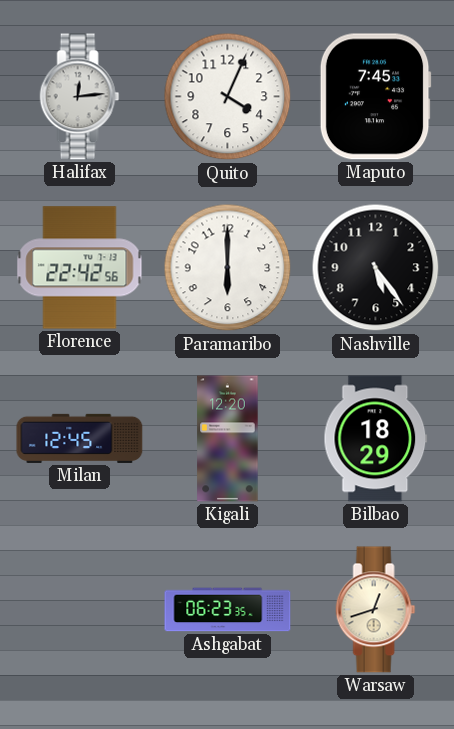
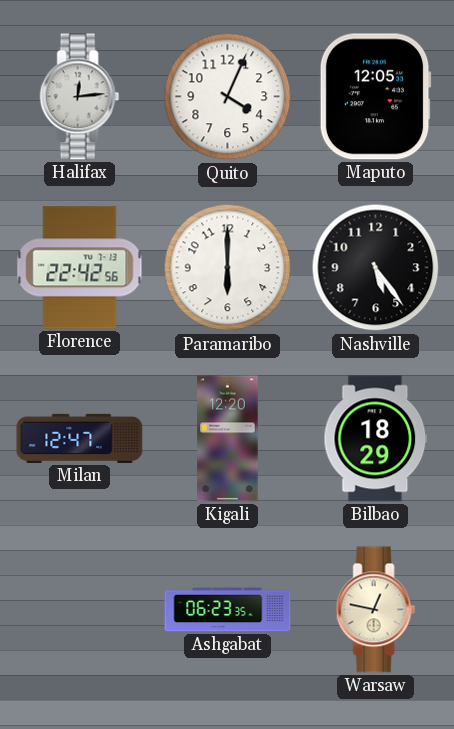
Maputo: 7:45 -> 12:05 (375, 97)
Milan: 12:45 -> 12:47 (80, 438)
Warsaw: 12:42 -> 12:47 (376, 610)
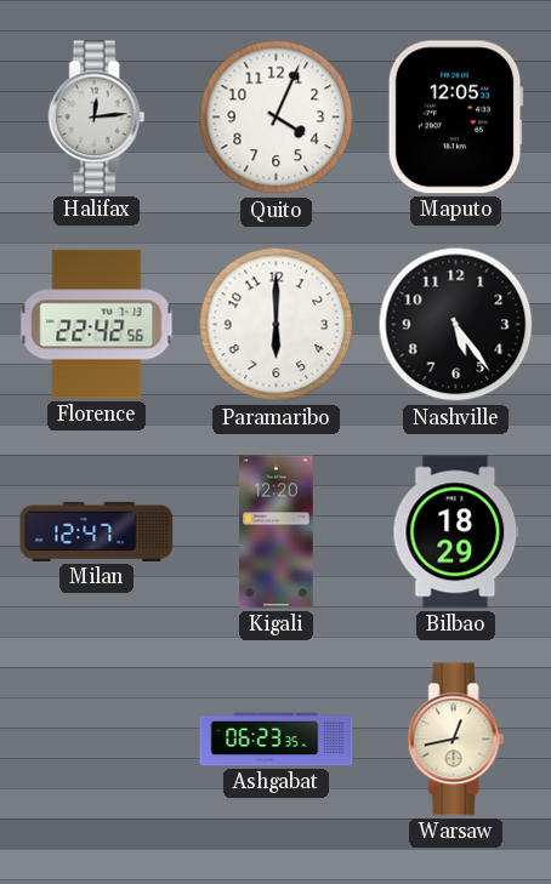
Warsaw: 12:47 -> 12:43 (456, 740)
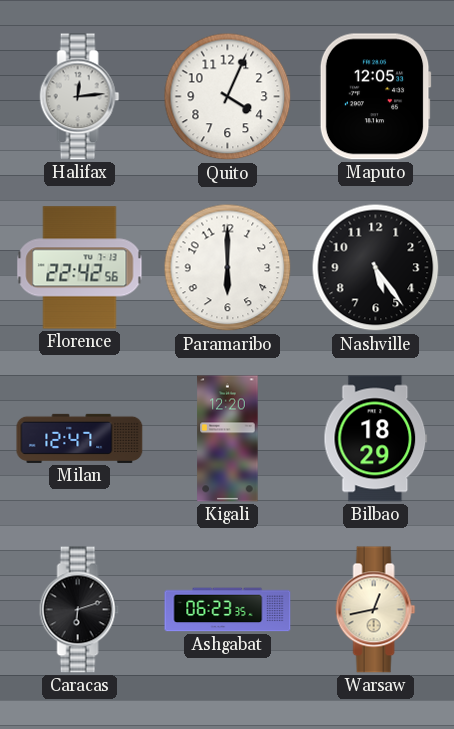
Caracas: none -> 6:12 (80, 610)
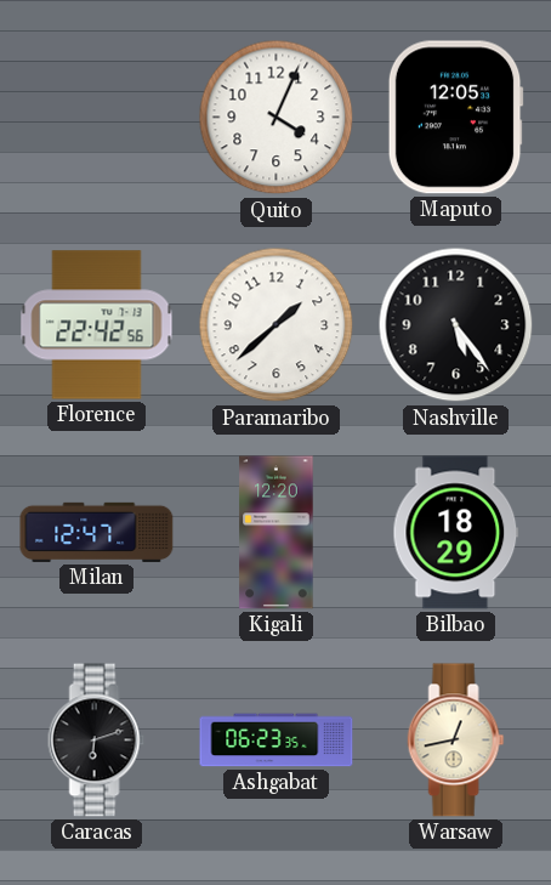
Halifax: 12:14 -> none (80, 97)
Paramaribo: 6:00 -> 1:38 (277, 325)
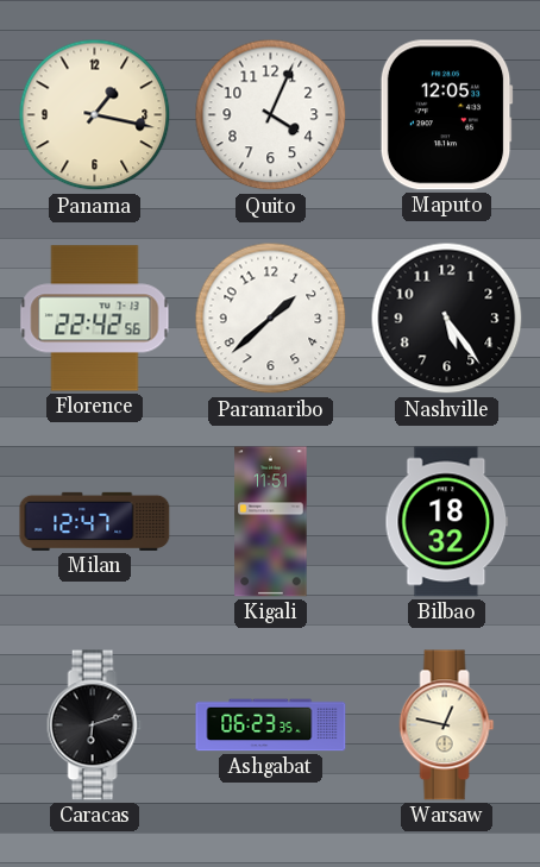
Panama: none -> 1:17 (95, 115)
Kigali: 12:20 -> 11:51 (271, 522)
Bilbao: 18:29 -> 18:32 (447, 522)
Warsaw: 12:43 -> 12:47 (447, 725)
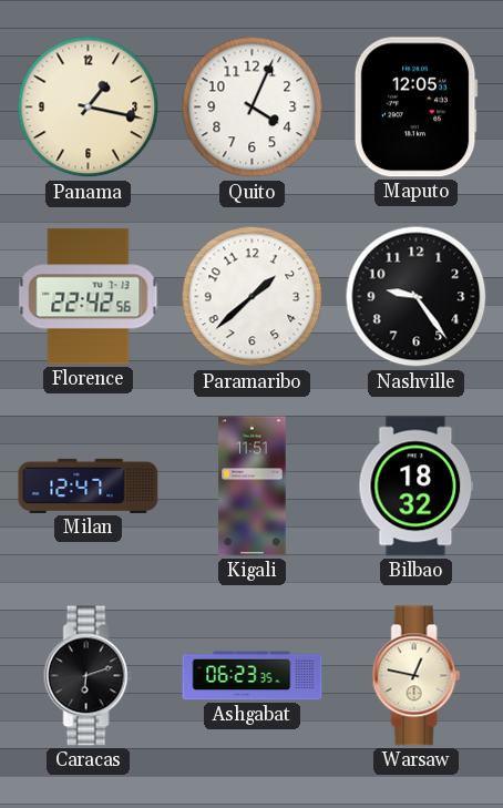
Nashville: 5:24 -> 9:24 (417, 297)
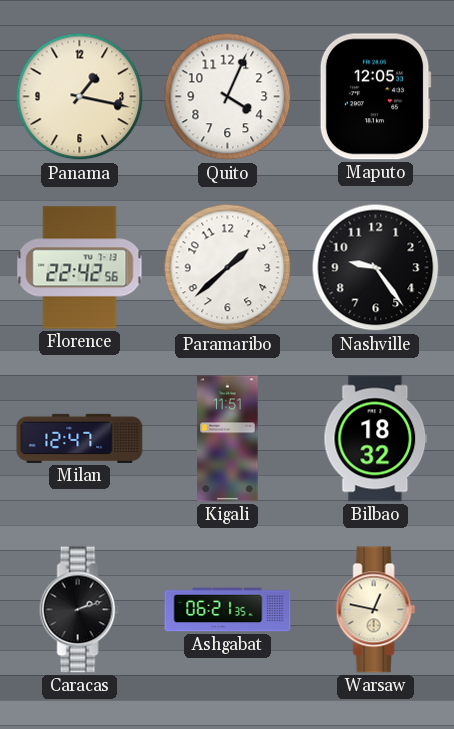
Caracas: 6:12 -> 2:12 (80, 610)
Ashgabat: 06:23 -> 06:21 (228, 610)
